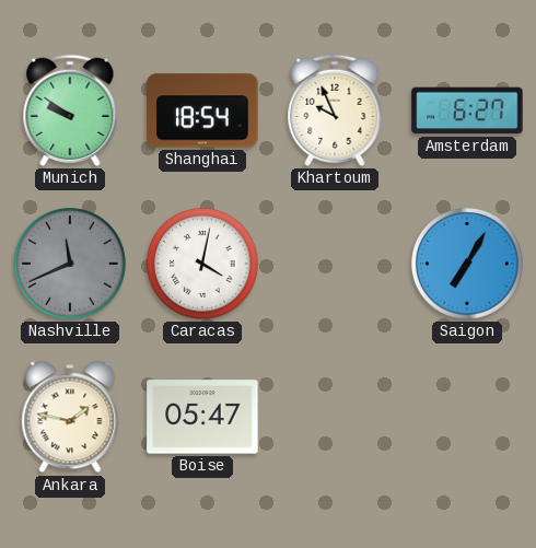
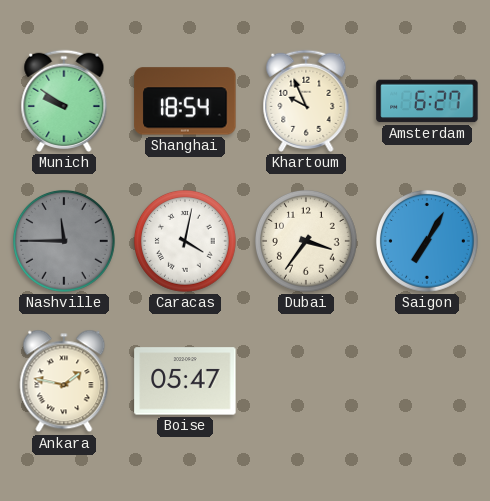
Nashville: 11:41 -> 11:45 (64, 241)
Dubai: none -> 3:36 (306, 241)
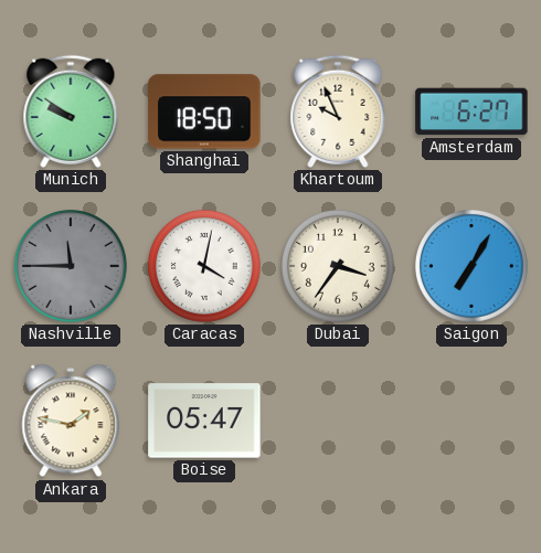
Shanghai: 18:54 -> 18:50 (204, 111)
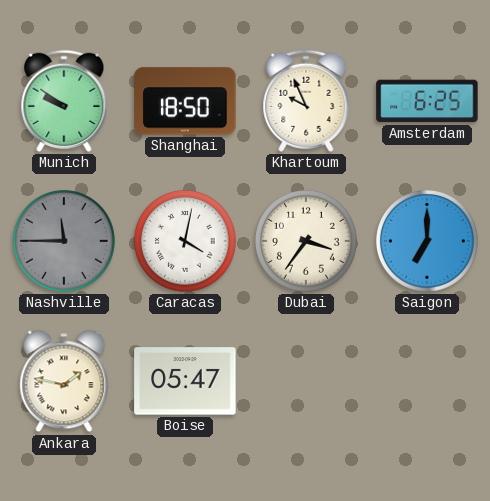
Amsterdam: 6:27 -> 6:25 (427, 101)
Saigon: 7:05 -> 7:00 (427, 241)
